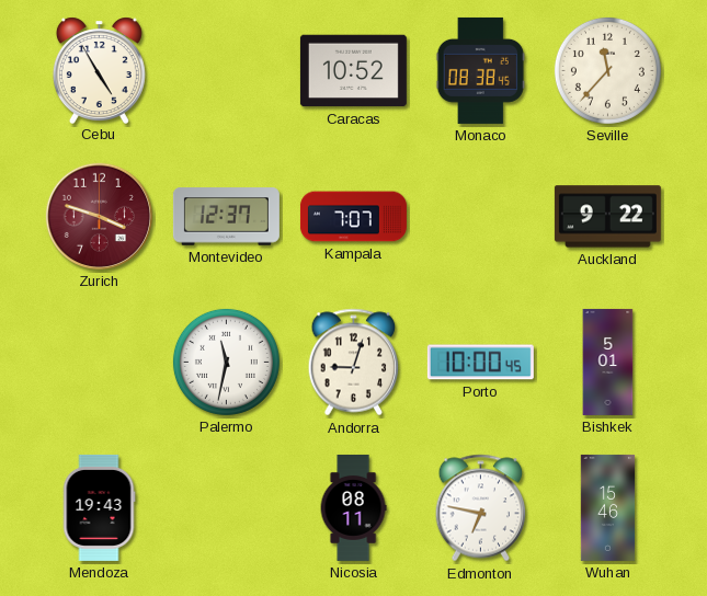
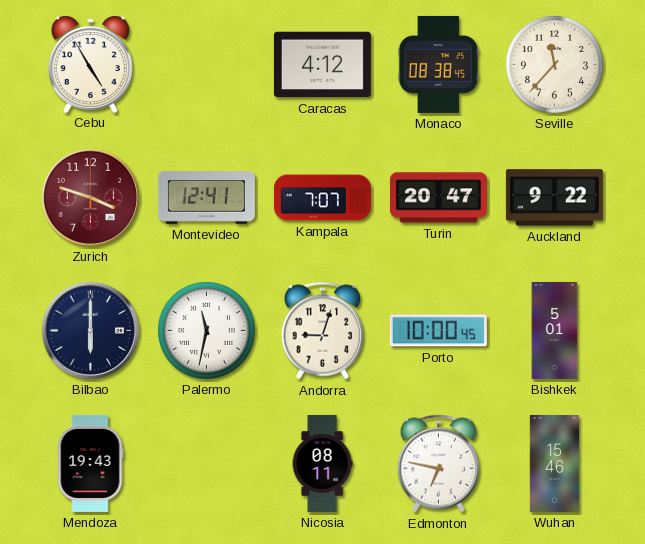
Caracas: 10:52 -> 4:12 (322, 65)
Montevideo: 12:37 -> 12:41 (206, 198)
Turin: none -> 20:47 (438, 198)
Bilbao: none -> 6:00 (90, 330)
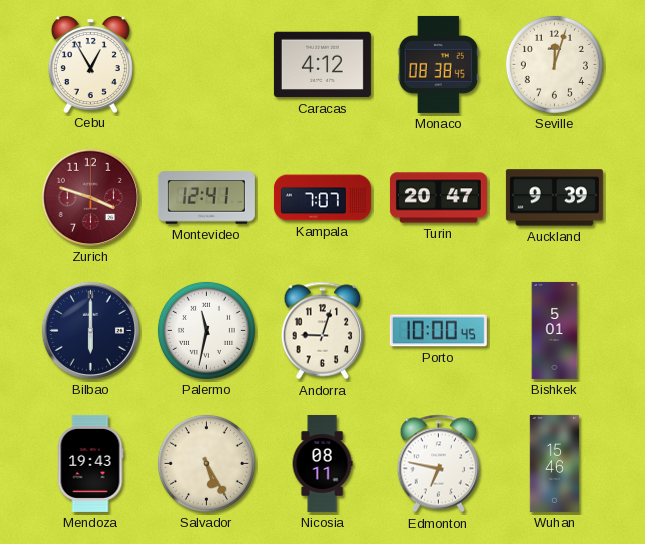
Cebu: 4:55 -> 12:55 (90, 64)
Seville: 11:37 -> 12:03 (554, 64)
Auckland: 9:22 -> 9:39 (554, 198)
Salvador: none -> 5:25 (206, 463)
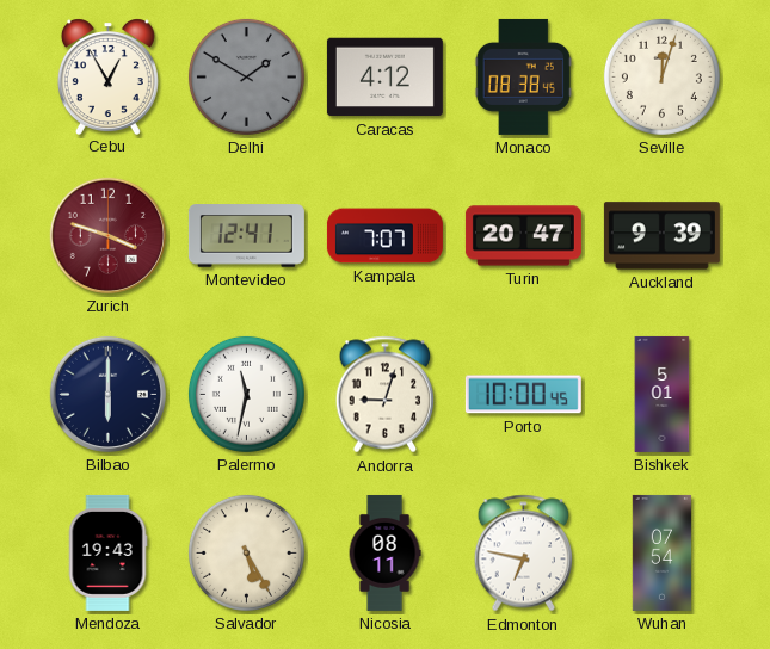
Delhi: none -> 1:50 (246, 76)
Wuhan: 15:46 -> 07:54 (663, 552)
